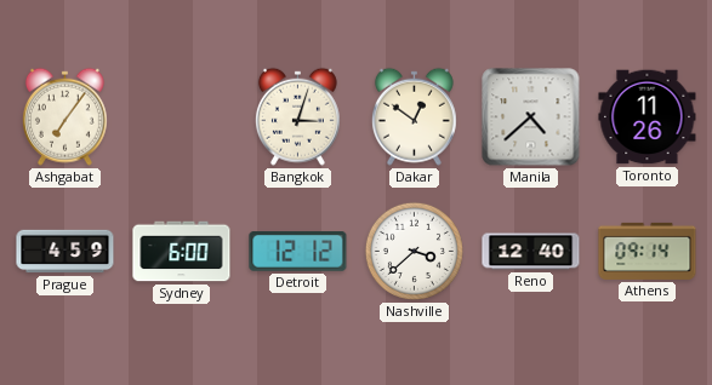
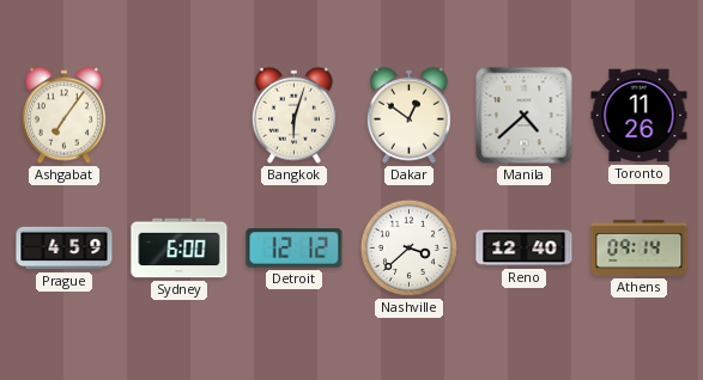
Bangkok: 3:03 -> 6:03 (293, 115)
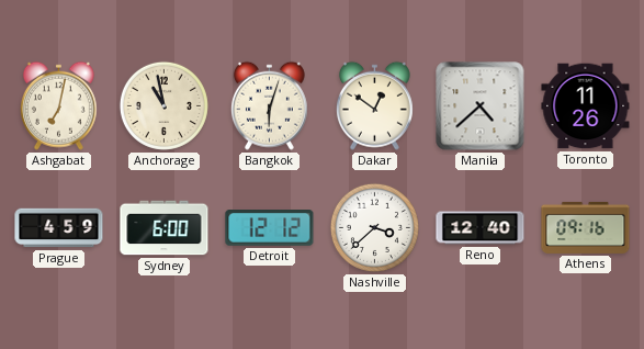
Ashgabat: 7:06 -> 7:02 (58, 105)
Anchorage: none -> 10:58 (163, 105)
Athens: 09:14 -> 09:16 (586, 227)
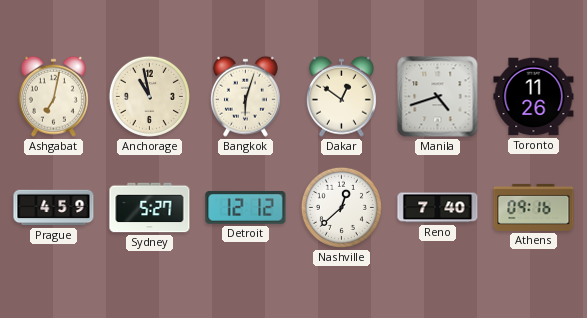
Manila: 4:38 -> 4:42 (438, 97)
Sydney: 6:00 -> 5:27 (150, 208)
Nashville: 3:38 -> 12:38 (341, 207)
Reno: 12:40 -> 7:40 (438, 208)
